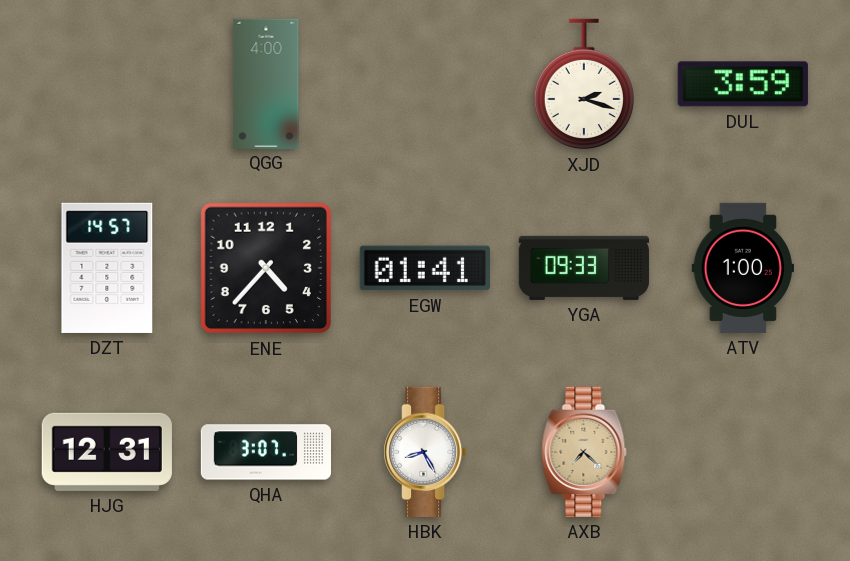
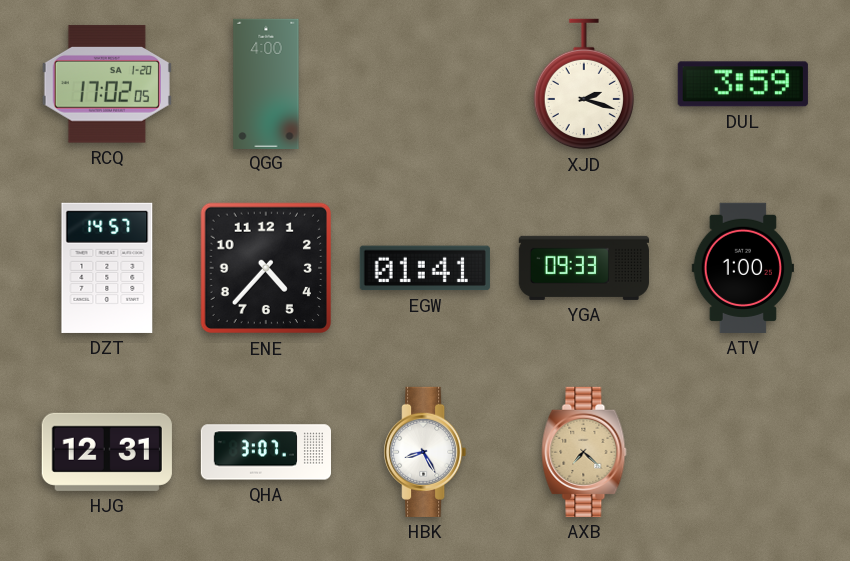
RCQ: none -> 17:02 (107, 84)
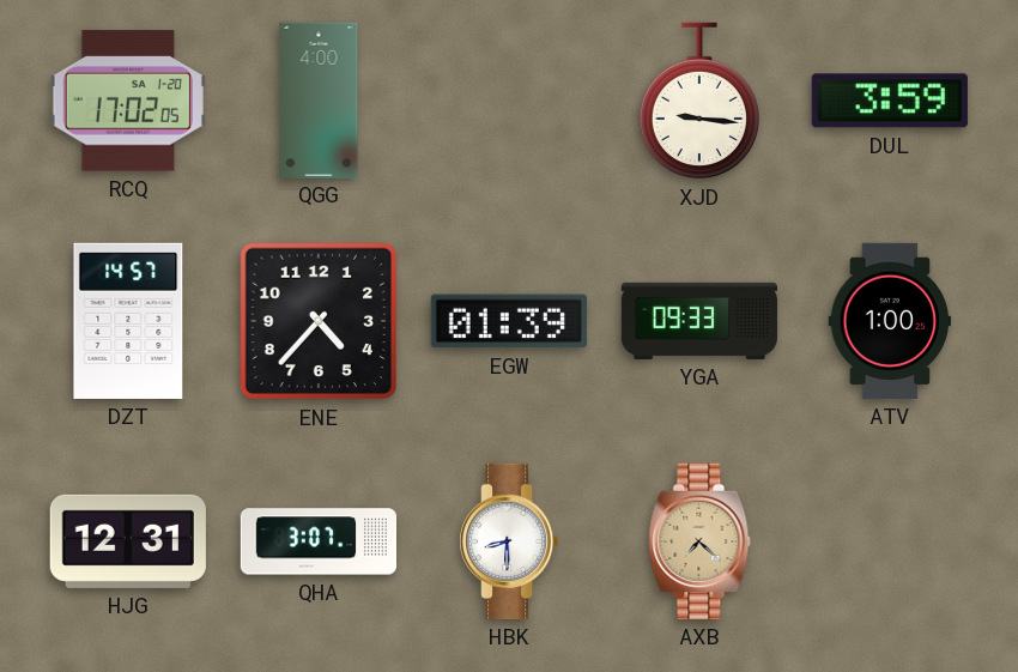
XJD: 2:18 -> 9:16 (699, 101)
EGW: 01:41 -> 01:39 (509, 321)
HBK: 8:25 -> 8:30 (509, 541)
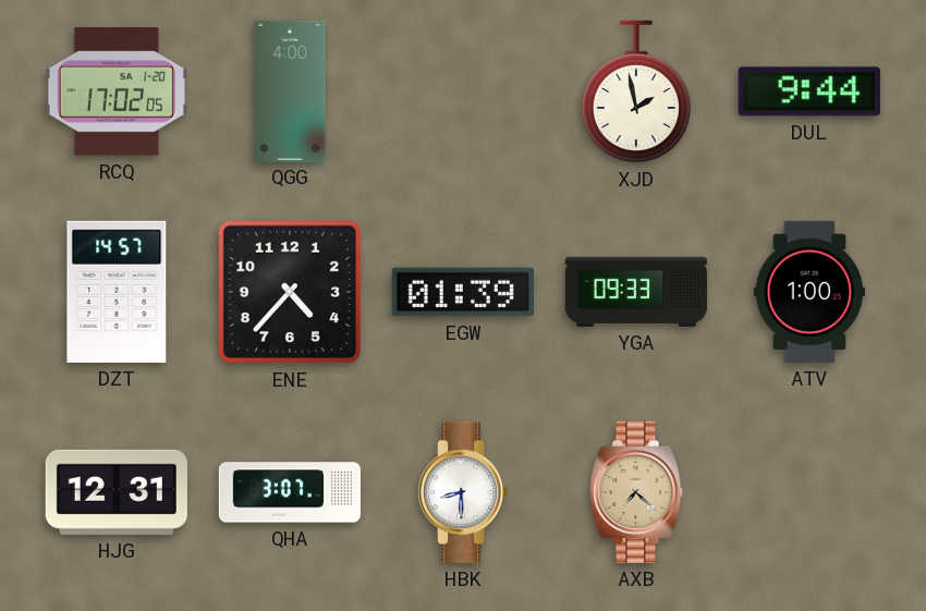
XJD: 9:16 -> 1:58 (636, 91)
DUL: 3:59 -> 9:44 (809, 91)
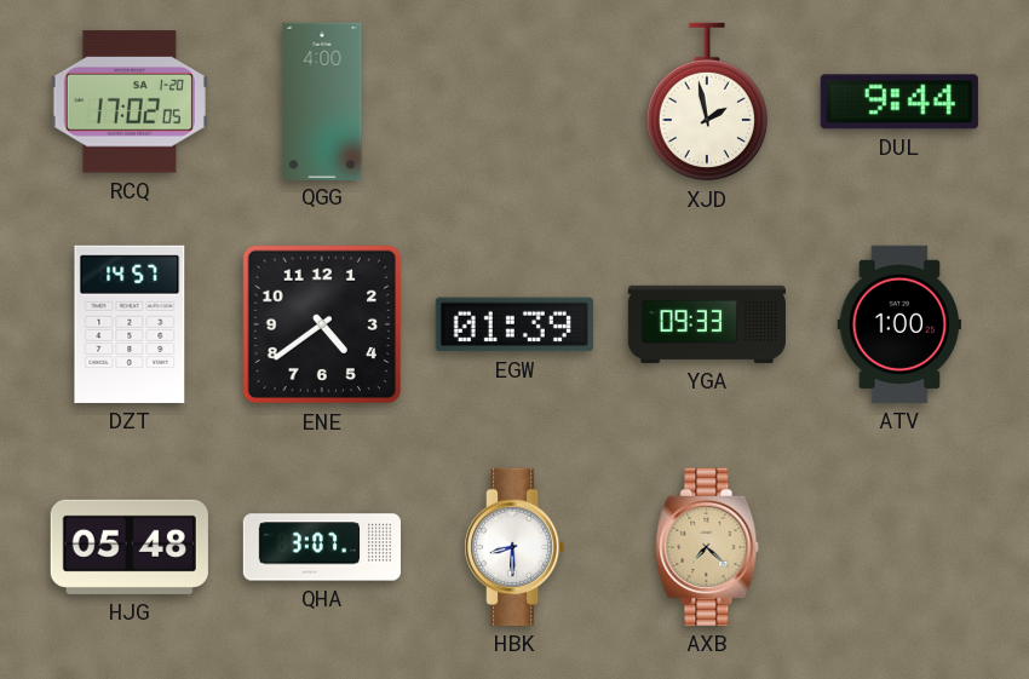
ENE: 4:37 -> 4:39 (322, 324)
HJG: 12:31 -> 05:48 (130, 547)
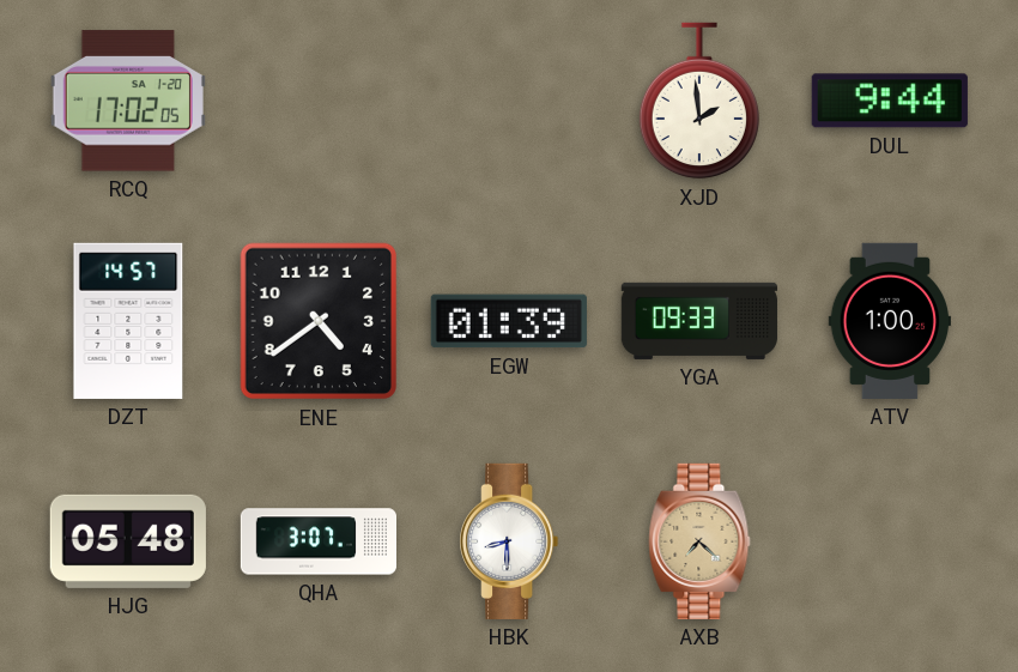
QGG: 4:00 -> none (322, 100)
XJD: 1:58 -> 1:59 (699, 101)
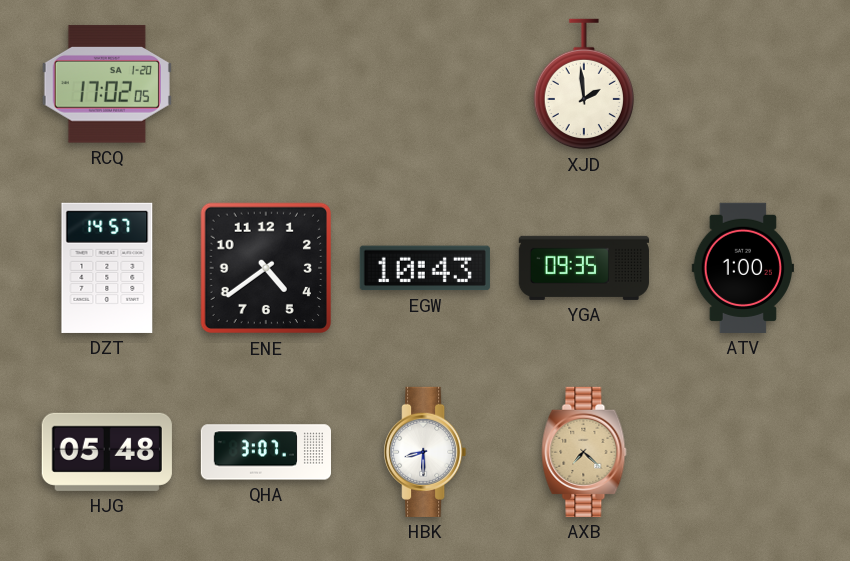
DUL: 9:44 -> none (890, 101)
EGW: 01:39 -> 10:43 (425, 268)
YGA: 09:33 -> 09:35 (584, 268)
